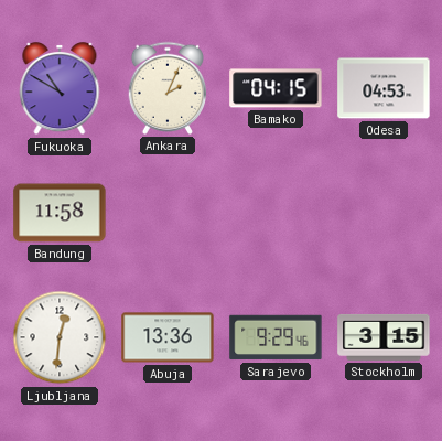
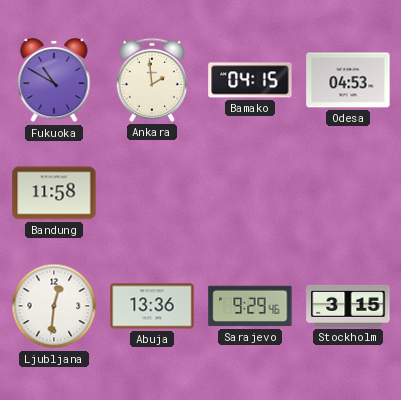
Ankara: 2:04 -> 1:59 (151, 80)
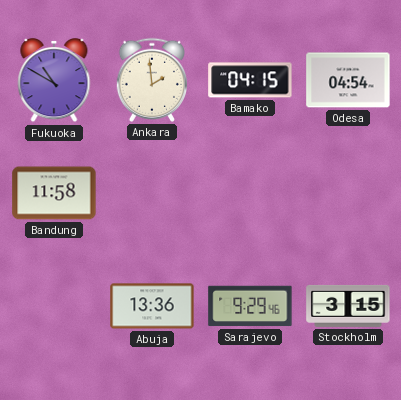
Odesa: 04:53 -> 04:54 (348, 80)
Ljubljana: 12:31 -> none (54, 306)
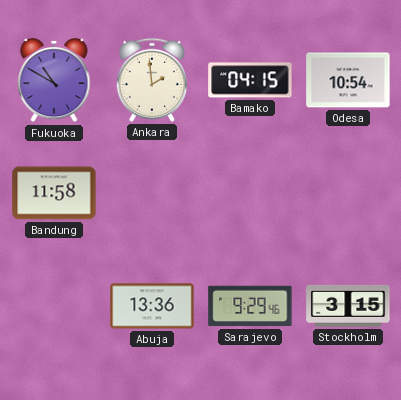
Odesa: 04:54 -> 10:54 (348, 80)
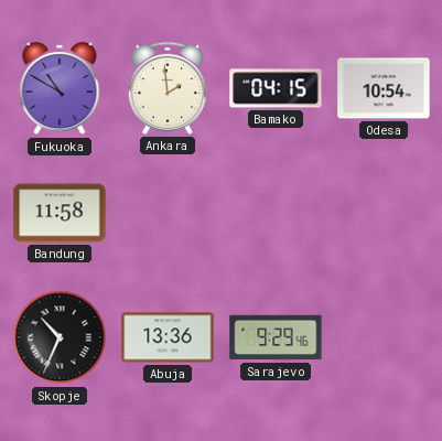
Skopje: none -> 10:34 (60, 337)
Stockholm: 3:15 -> none (348, 306)
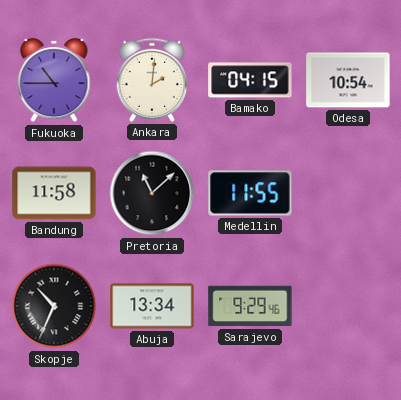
Fukuoka: 10:50 -> 10:45 (54, 80)
Ankara: 1:59 -> 2:01 (151, 80)
Pretoria: none -> 11:08 (152, 193)
Medellin: none -> 11:55 (250, 193)
Abuja: 13:36 -> 13:34 (152, 306)
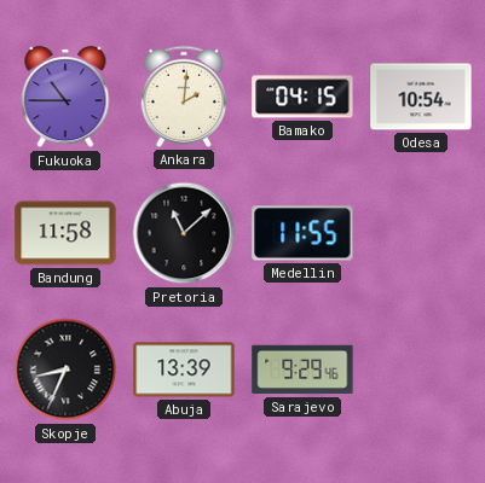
Skopje: 10:34 -> 8:34 (65, 369)
Abuja: 13:34 -> 13:39 (184, 369)
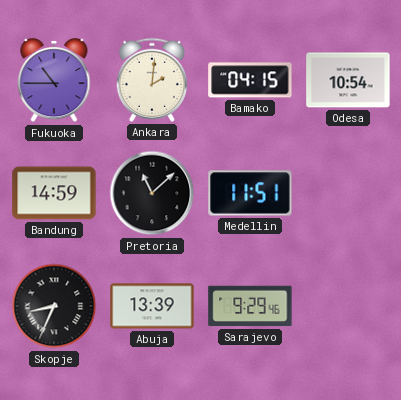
Bandung: 11:58 -> 14:59 (54, 193)
Medellin: 11:55 -> 11:51 (250, 193)
